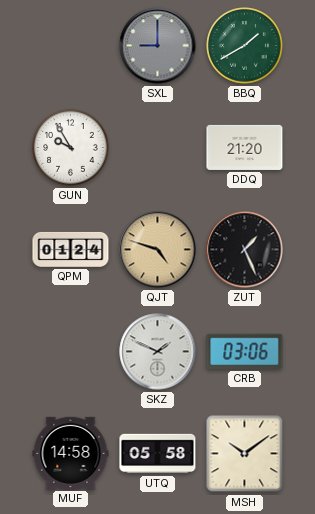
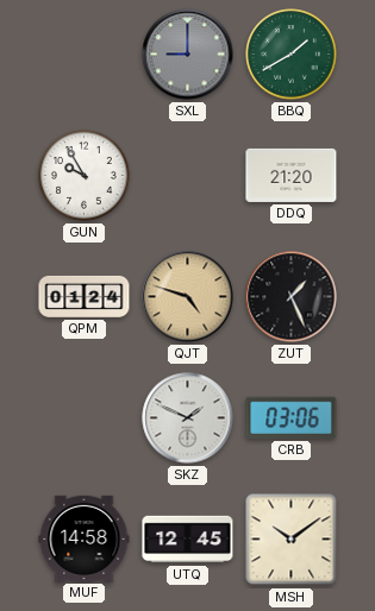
UTQ: 05:58 -> 12:45 (188, 540)
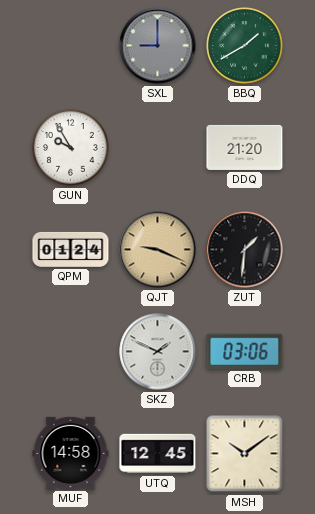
QJT: 4:48 -> 9:19 (158, 250)
ZUT: 1:26 -> 1:31 (245, 250)
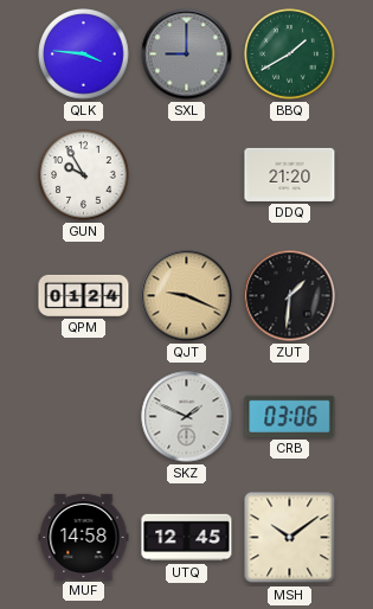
QLK: none -> 3:46 (84, 55)
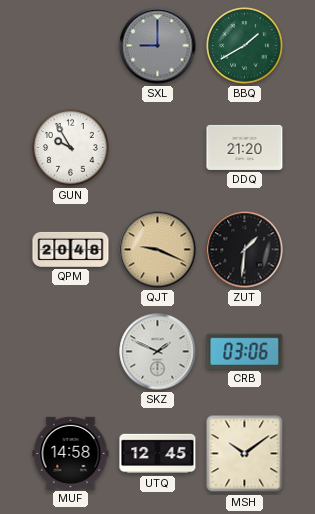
QLK: 3:46 -> none (84, 55)
QPM: 01:24 -> 20:48 (71, 249)
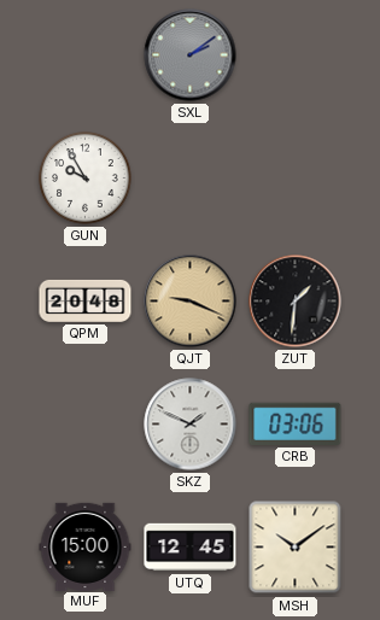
SXL: 9:00 -> 2:09 (191, 55)
BBQ: 1:40 -> none (245, 46)
DDQ: 21:20 -> none (245, 147)
MUF: 14:58 -> 15:00 (86, 546)
